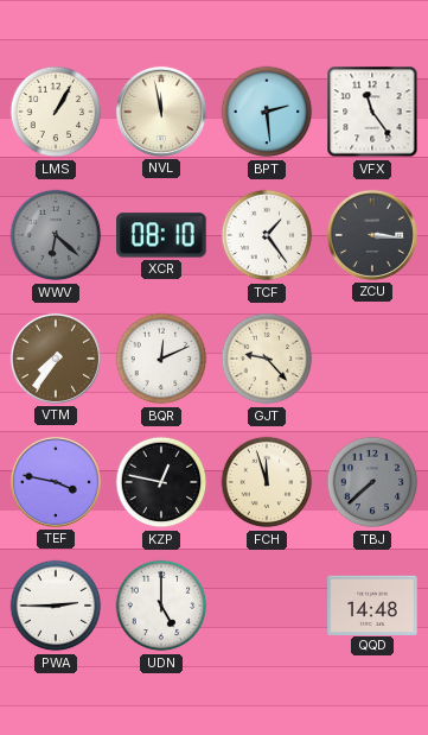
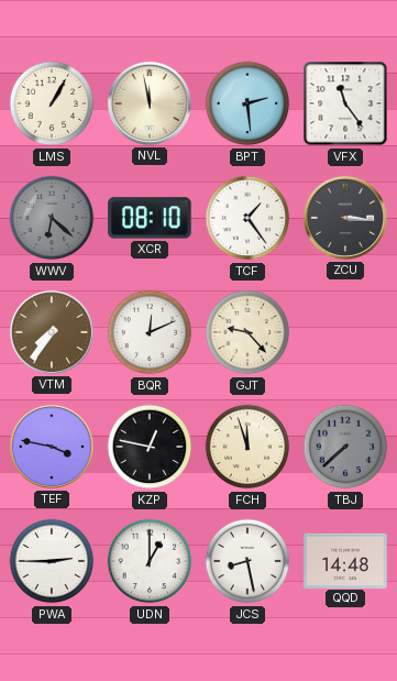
UDN: 5:00 -> 1:00 (150, 561)
JCS: none -> 8:28 (247, 561)
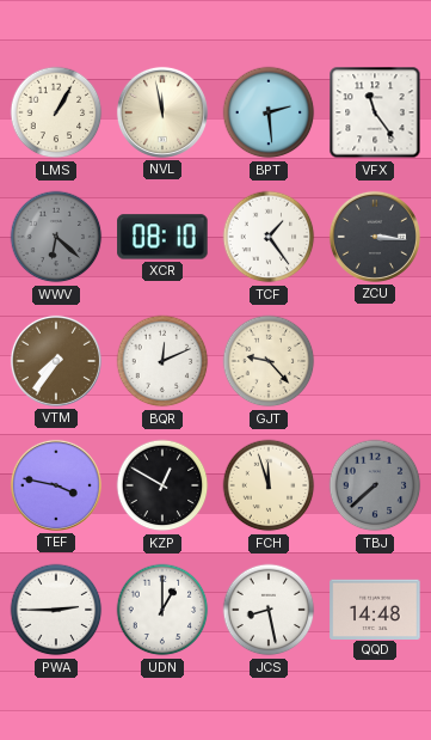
KZP: 12:47 -> 12:50 (162, 485)
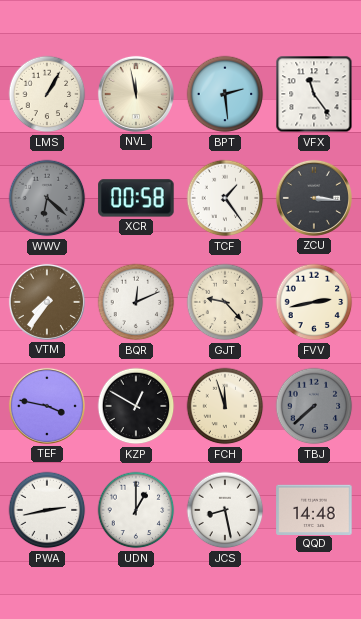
XCR: 08:10 -> 00:58 (136, 198)
FVV: none -> 2:43 (314, 302)
PWA: 2:45 -> 2:43 (47, 510)
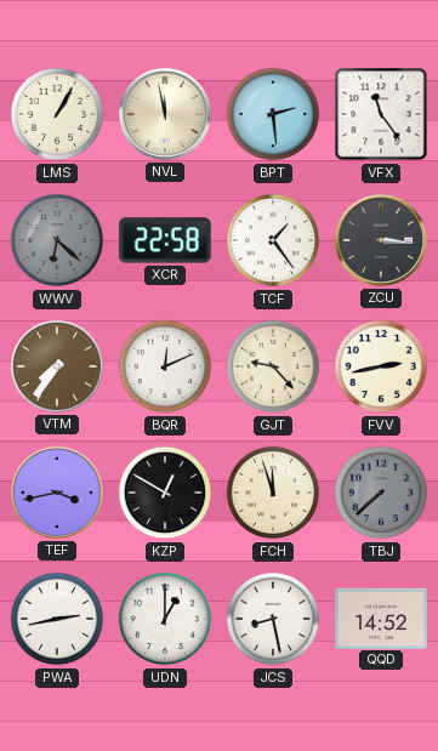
XCR: 00:58 -> 22:58 (165, 240)
TEF: 3:47 -> 3:43 (57, 493)
QQD: 14:48 -> 14:52 (381, 618)
